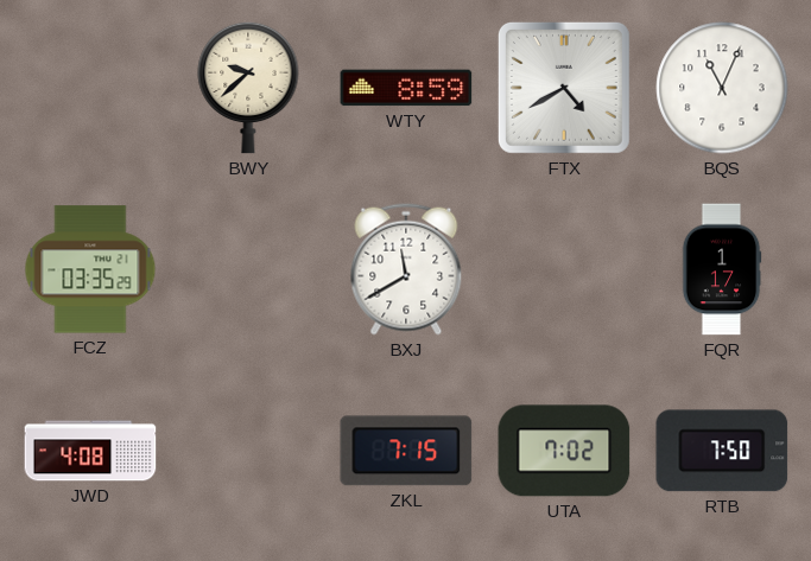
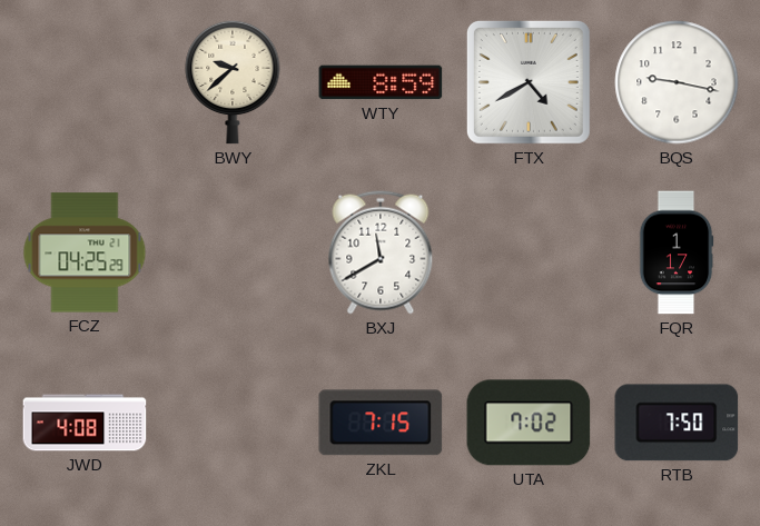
BQS: 11:04 -> 9:17 (677, 82)
FCZ: 03:35 -> 04:25 (85, 252)
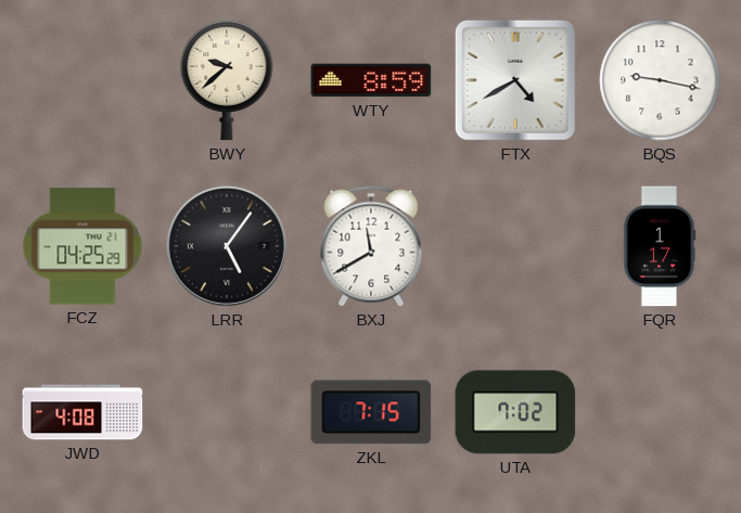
LRR: none -> 5:06 (227, 246)
RTB: 7:50 -> none (677, 423)
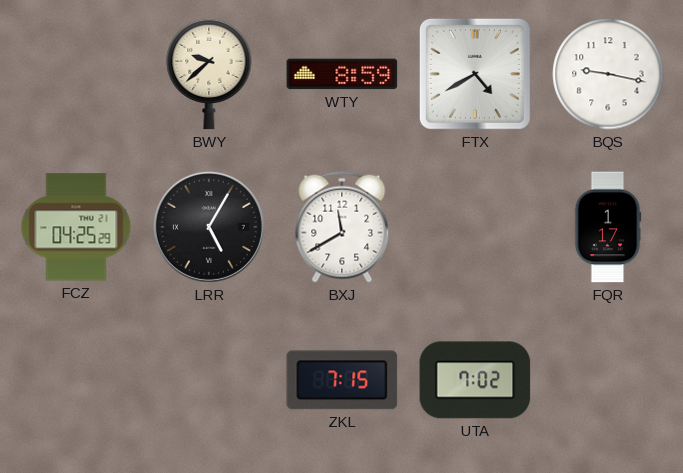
LRR: 5:06 -> 5:05 (209, 227)
JWD: 4:08 -> none (82, 412)
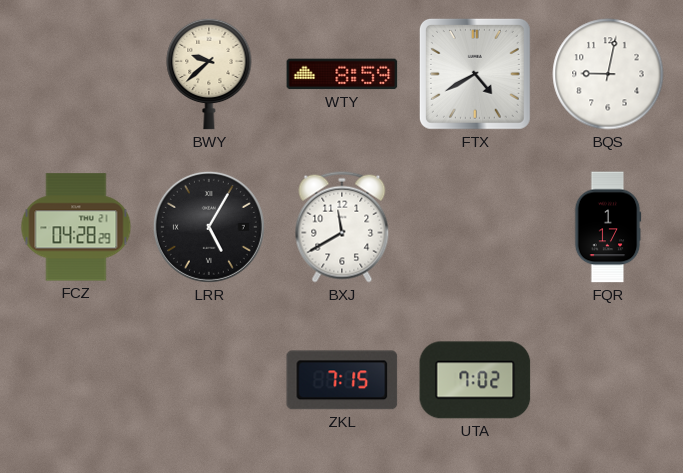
BQS: 9:17 -> 9:02 (608, 74)
FCZ: 04:25 -> 04:28 (76, 227)
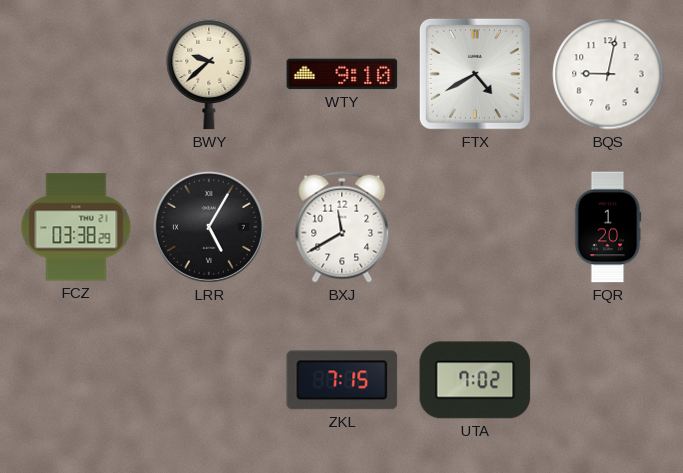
WTY: 8:59 -> 9:10 (342, 74)
FCZ: 04:28 -> 03:38 (76, 227)
FQR: 1:17 -> 1:20 (608, 227)
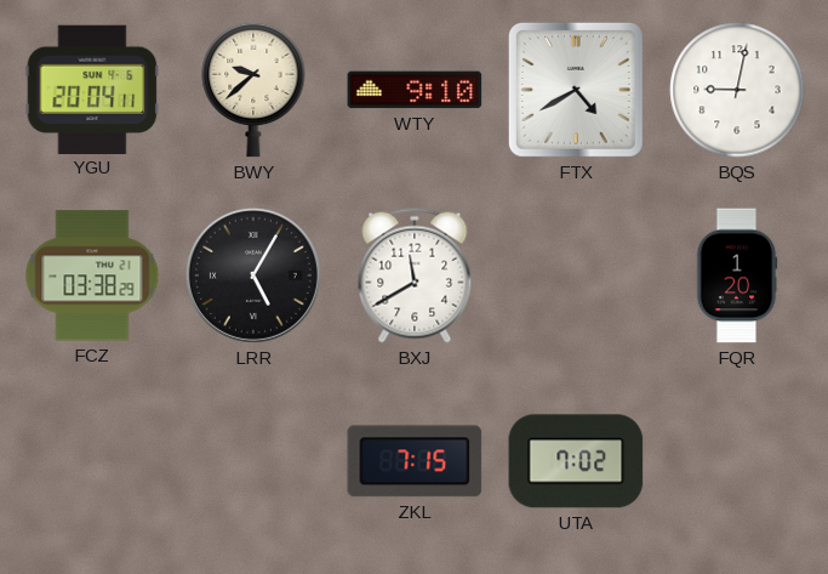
YGU: none -> 20:04 (92, 89)
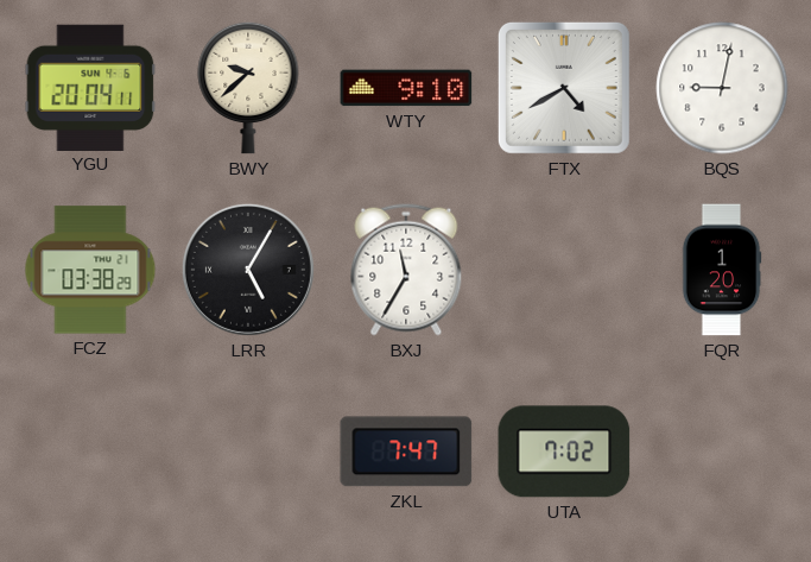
BXJ: 11:40 -> 11:35 (406, 270)
ZKL: 7:15 -> 7:47 (406, 452)
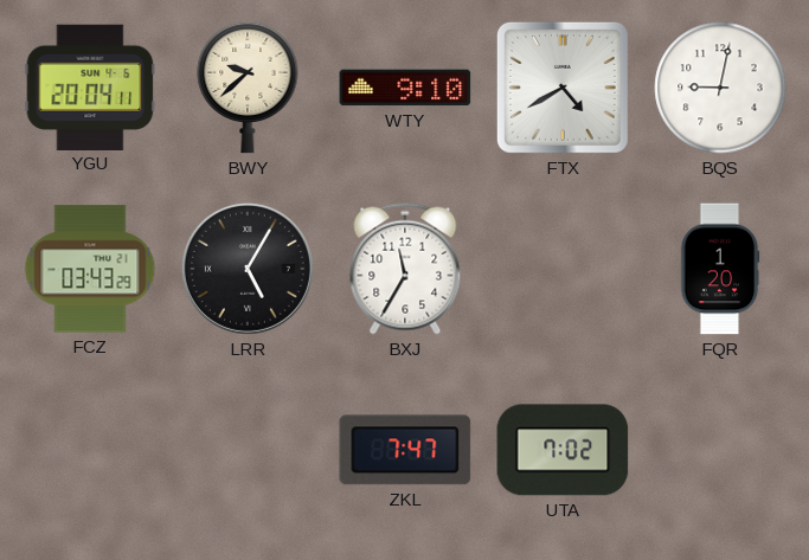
FCZ: 03:38 -> 03:43 (90, 269)
